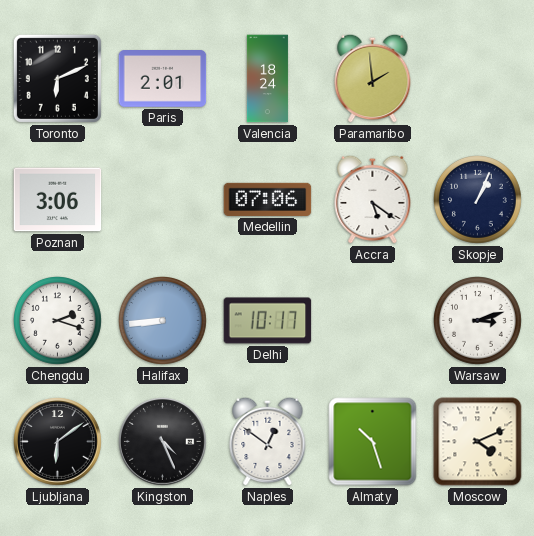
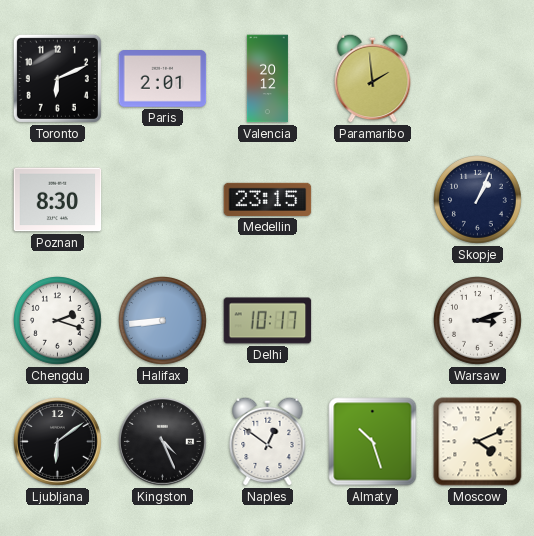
Valencia: 18:24 -> 20:12 (267, 79)
Poznan: 3:06 -> 8:30 (58, 200)
Medellin: 07:06 -> 23:15 (268, 199)
Accra: 5:21 -> none (373, 199)
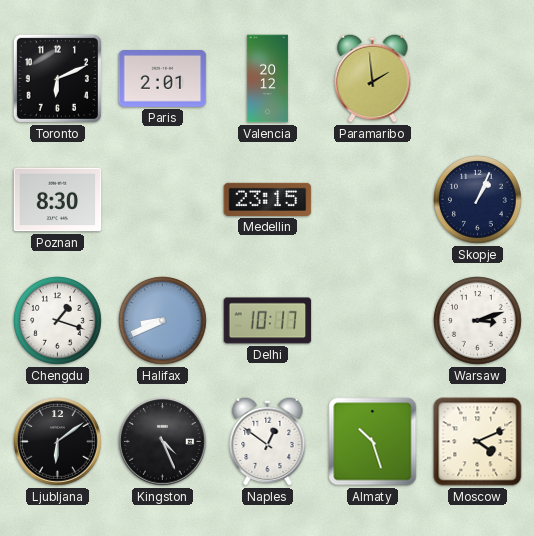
Chengdu: 2:18 -> 1:18 (58, 321)
Halifax: 8:44 -> 8:41 (163, 321)
